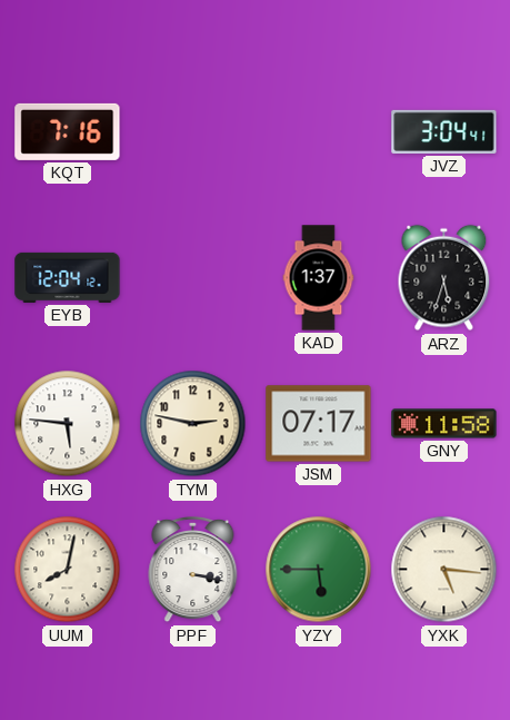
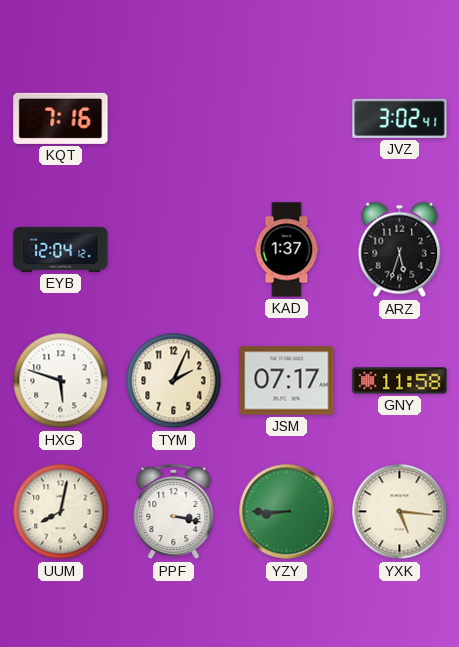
JVZ: 3:04 -> 3:02 (400, 118)
HXG: 5:46 -> 5:48 (61, 381)
TYM: 2:47 -> 2:04 (174, 381)
YZY: 5:45 -> 8:45 (287, 512)
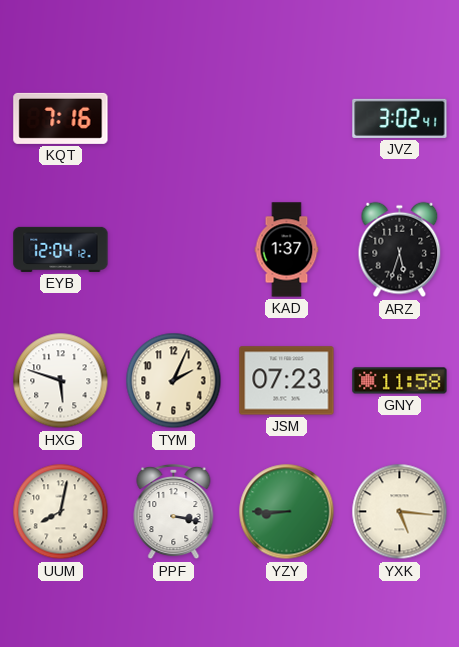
JSM: 07:17 -> 07:23 (287, 381)
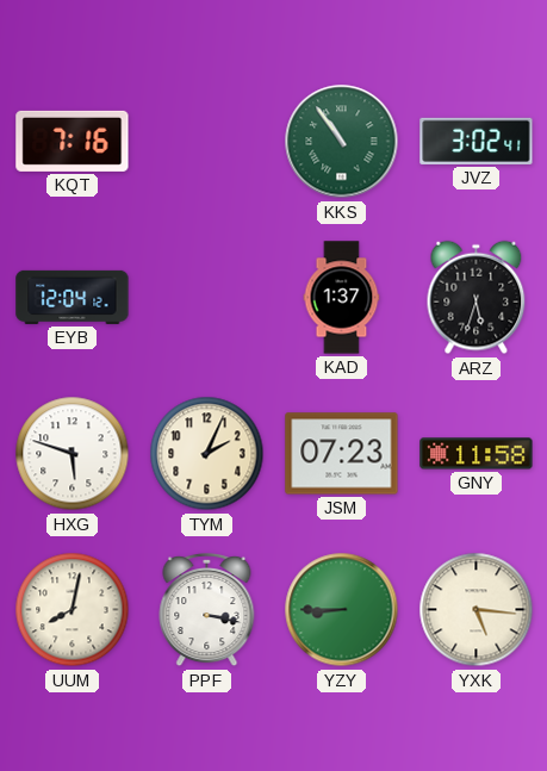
KKS: none -> 10:54 (342, 142)
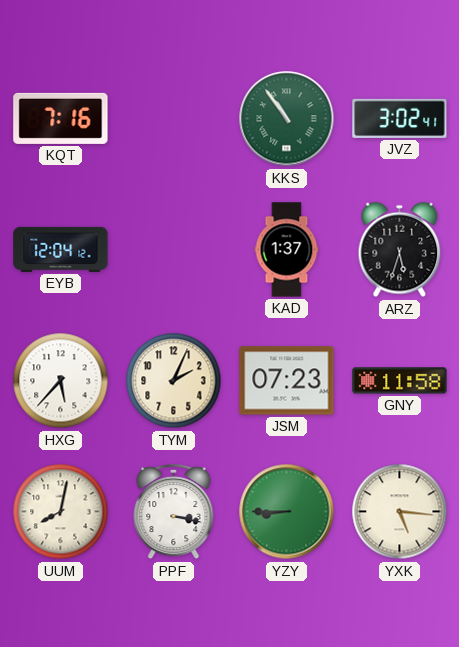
HXG: 5:48 -> 5:37 (61, 381)
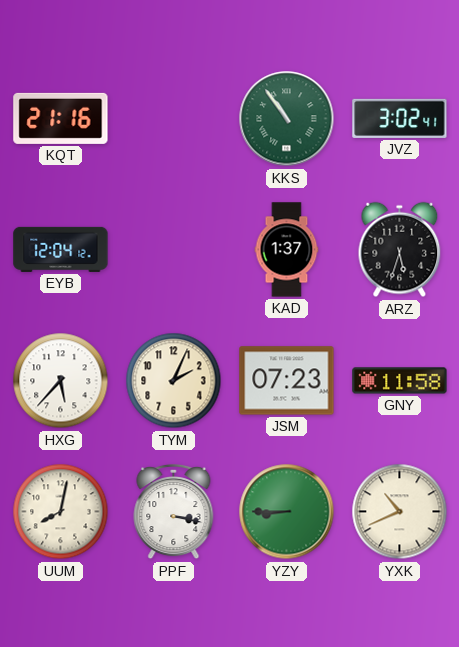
KQT: 7:16 -> 21:16 (61, 118)
YXK: 5:16 -> 10:41 (400, 512)
